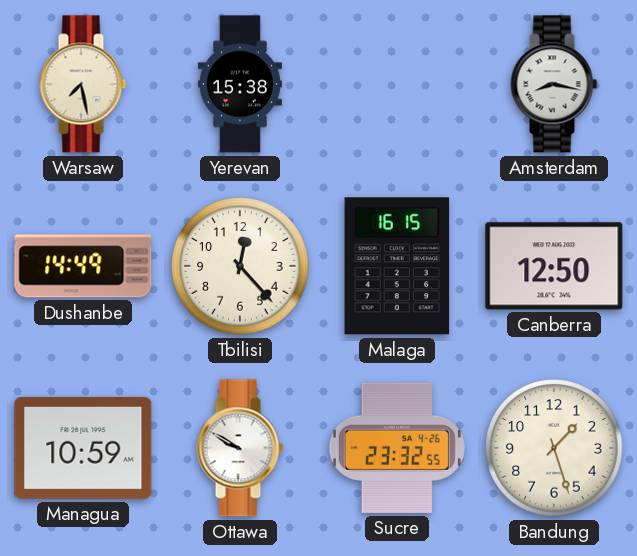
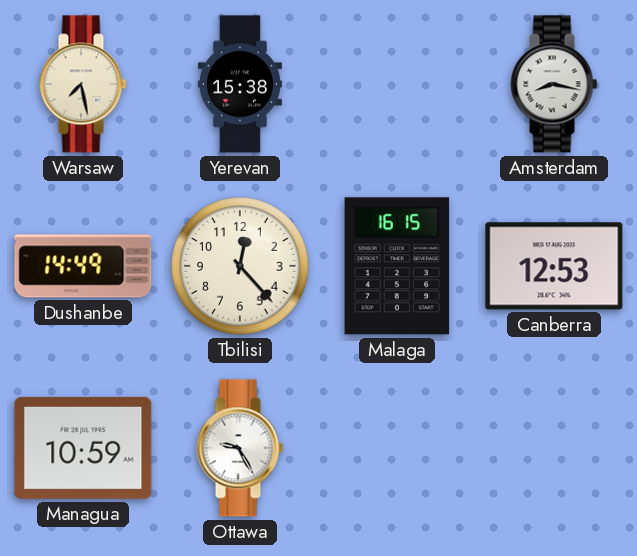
Canberra: 12:50 -> 12:53 (554, 266)
Ottawa: 9:50 -> 9:25 (240, 448)
Sucre: 23:32 -> none (397, 448)
Bandung: 1:27 -> none (554, 448)
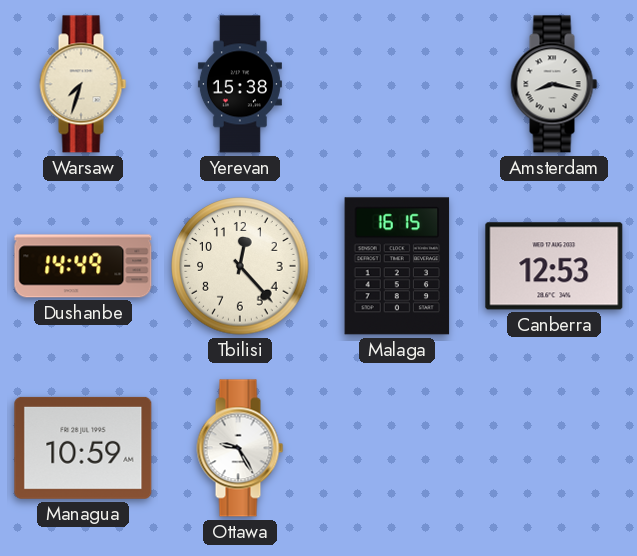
Warsaw: 7:28 -> 7:33 (83, 84)
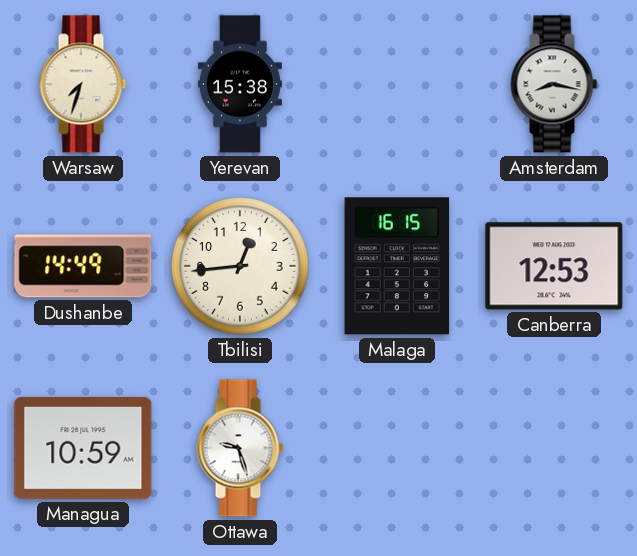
Tbilisi: 12:23 -> 12:44 (240, 266)
Ottawa: 9:25 -> 9:27 (240, 448)
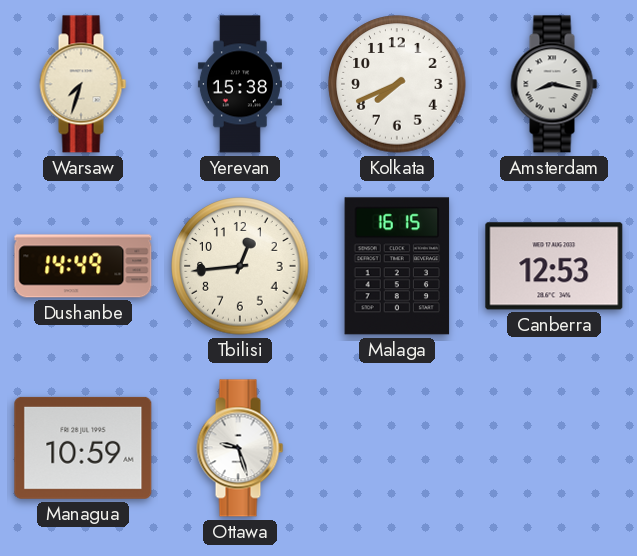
Kolkata: none -> 7:41 (397, 84)
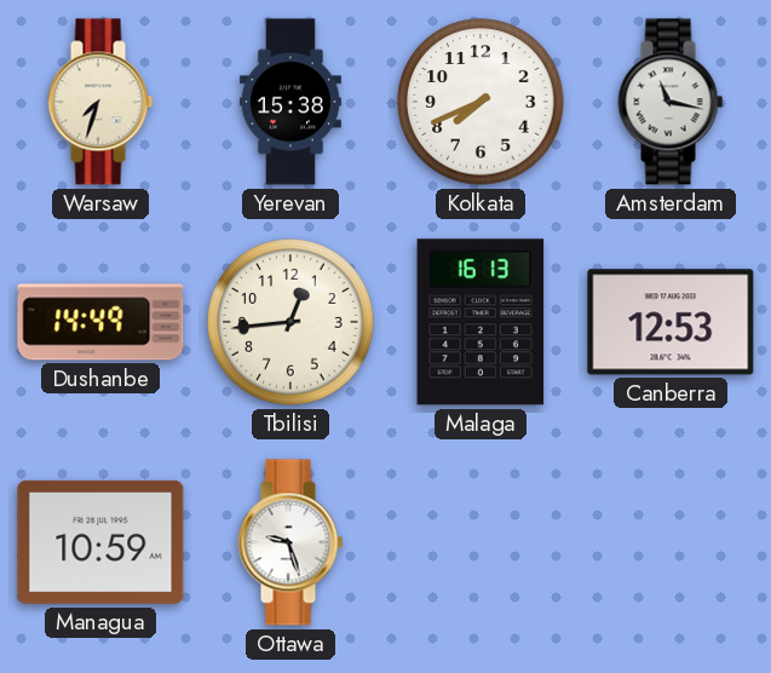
Amsterdam: 8:17 -> 11:17 (671, 102)
Malaga: 16:15 -> 16:13 (481, 322)
